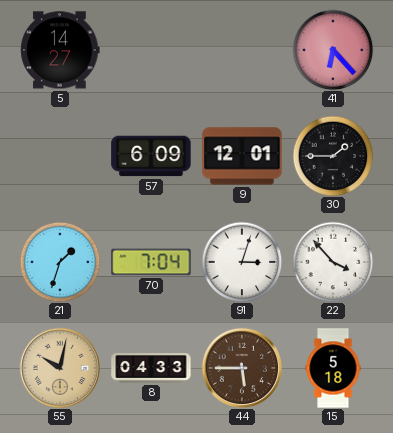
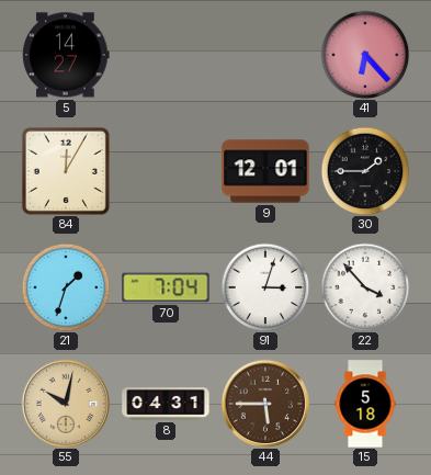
84: none -> 12:05 (66, 171)
57: 6:09 -> none (151, 156)
8: 04:33 -> 04:31 (166, 404)
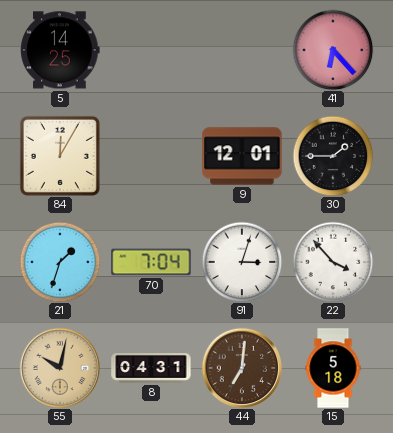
5: 14:27 -> 14:25 (60, 50)
44: 5:45 -> 7:01 (241, 367)
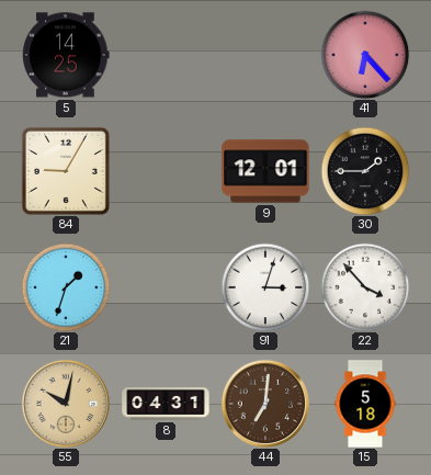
84: 12:05 -> 9:05 (66, 171)
70: 7:04 -> none (151, 262)
